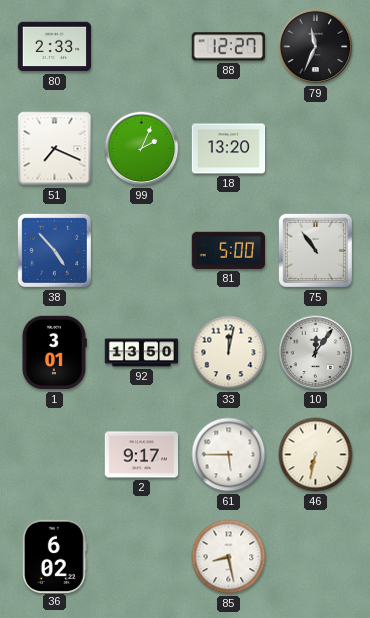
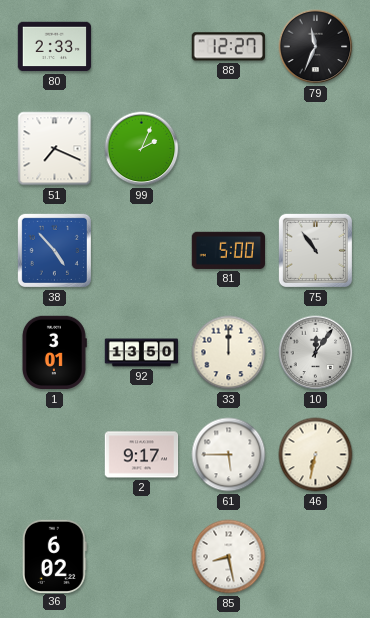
18: 13:20 -> none (229, 149)
33: 12:02 -> 12:00 (229, 353)
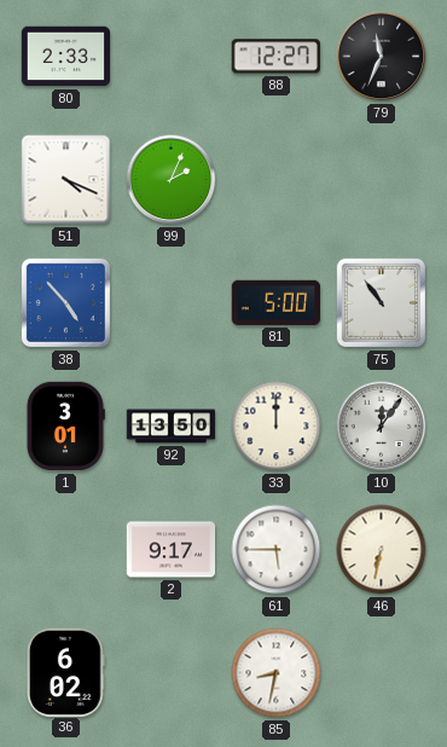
51: 7:19 -> 4:19 (66, 180)
85: 8:28 -> 8:32 (277, 673)
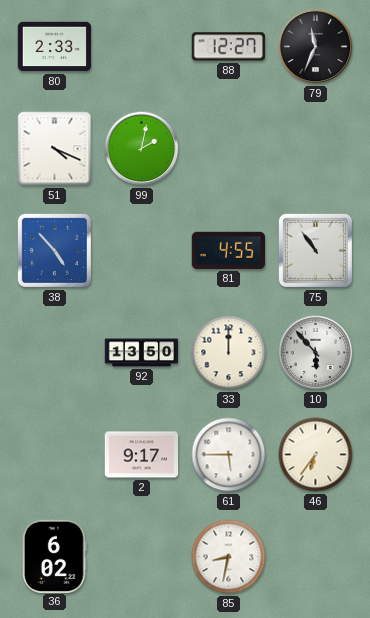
99: 2:04 -> 2:02 (142, 149)
81: 5:00 -> 4:55 (228, 250)
1: 3:01 -> none (65, 427)
10: 12:06 -> 5:53 (316, 353)
46: 6:32 -> 6:36 (316, 455)
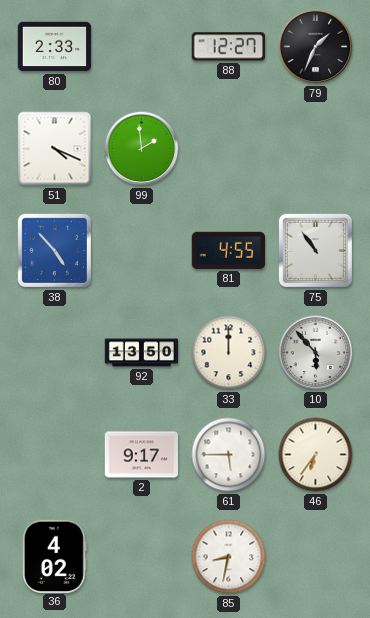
79: 11:34 -> 1:34 (316, 47)
99: 2:02 -> 1:59 (142, 149)
36: 6:02 -> 4:02 (55, 556)
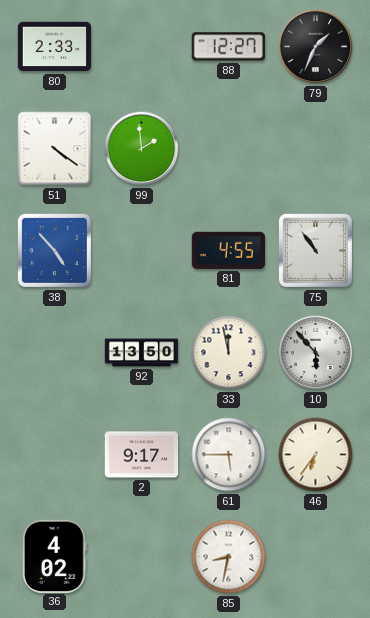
51: 4:19 -> 4:21 (55, 149)
33: 12:00 -> 11:58 (229, 353)
